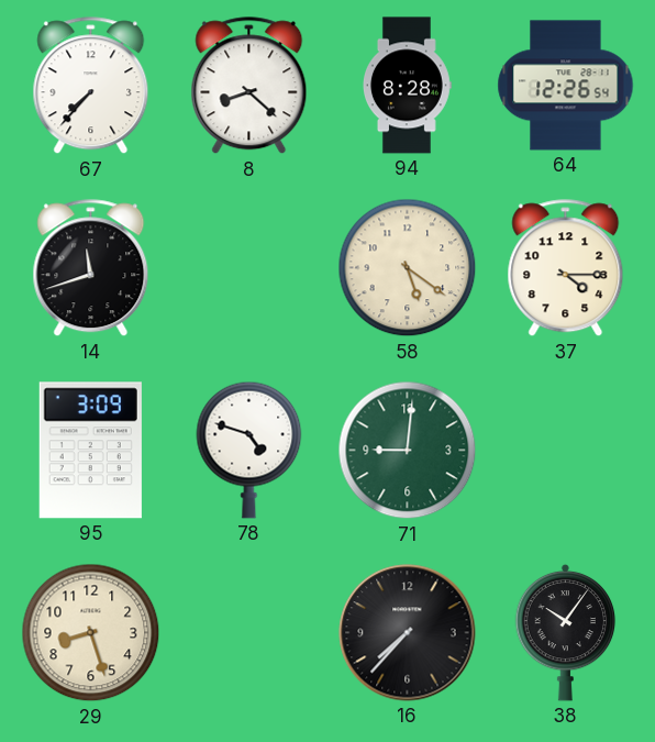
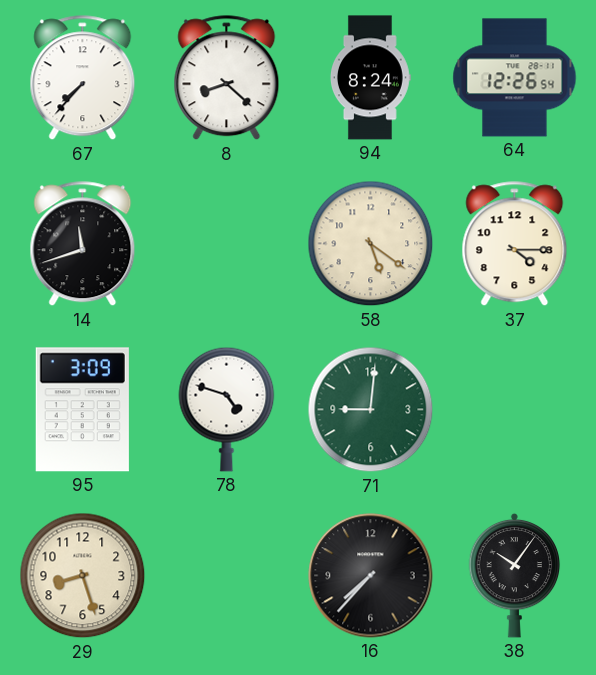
94: 8:28 -> 8:24 (370, 78)
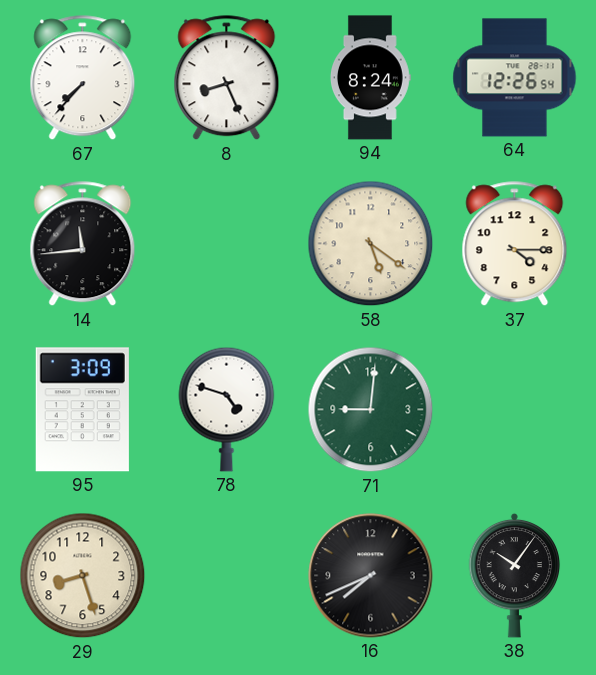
8: 8:22 -> 8:26 (227, 78)
14: 11:42 -> 11:44 (83, 244)
16: 7:37 -> 7:41 (371, 576)
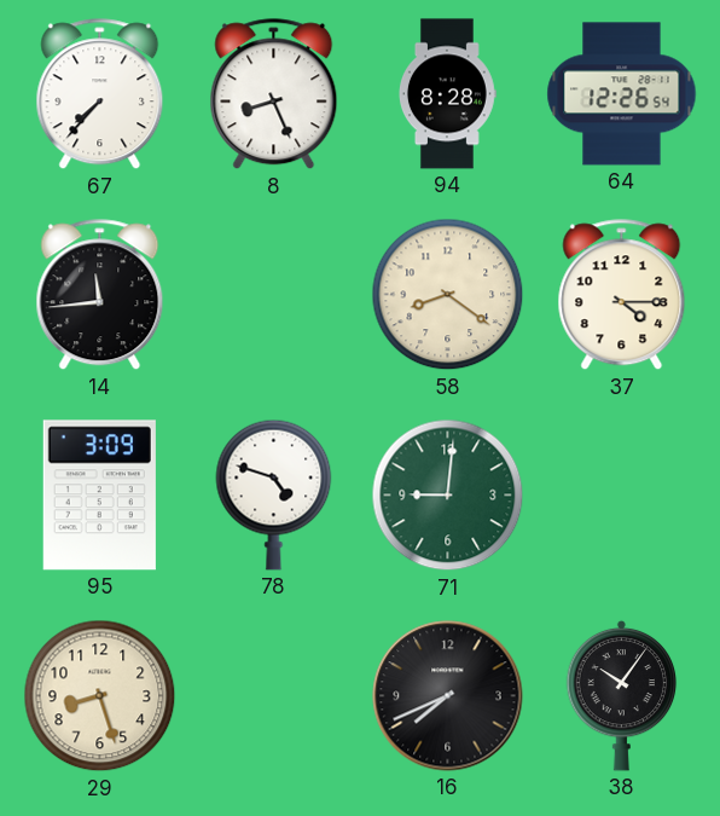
94: 8:24 -> 8:28 (447, 94)
58: 5:21 -> 8:21 (448, 295)
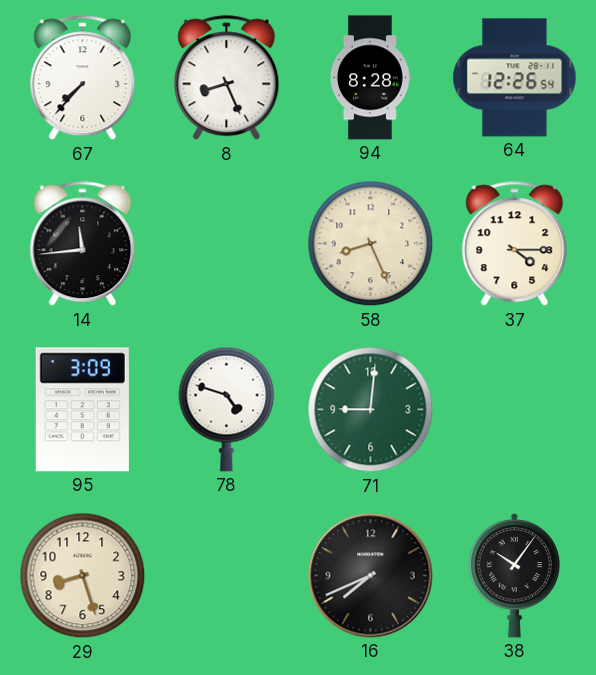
58: 8:21 -> 8:26 (371, 244)
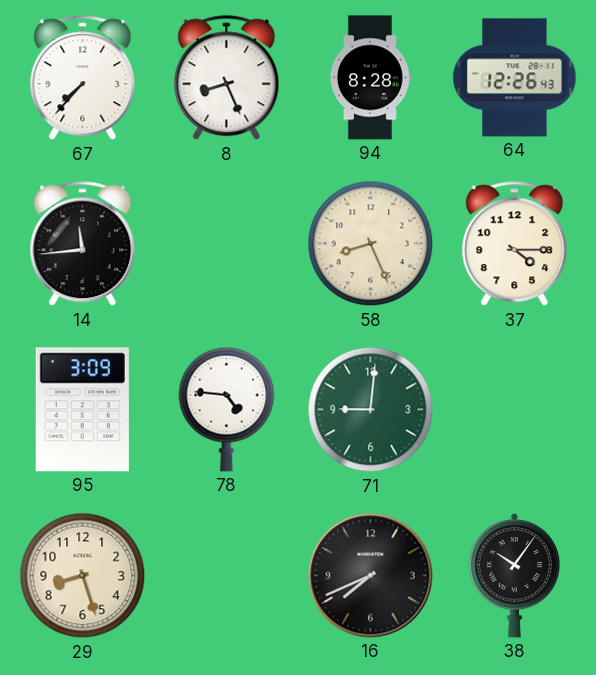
64: 12:26:54 -> 12:26:43 (515, 78)
78: 4:48 -> 4:46 (227, 409)
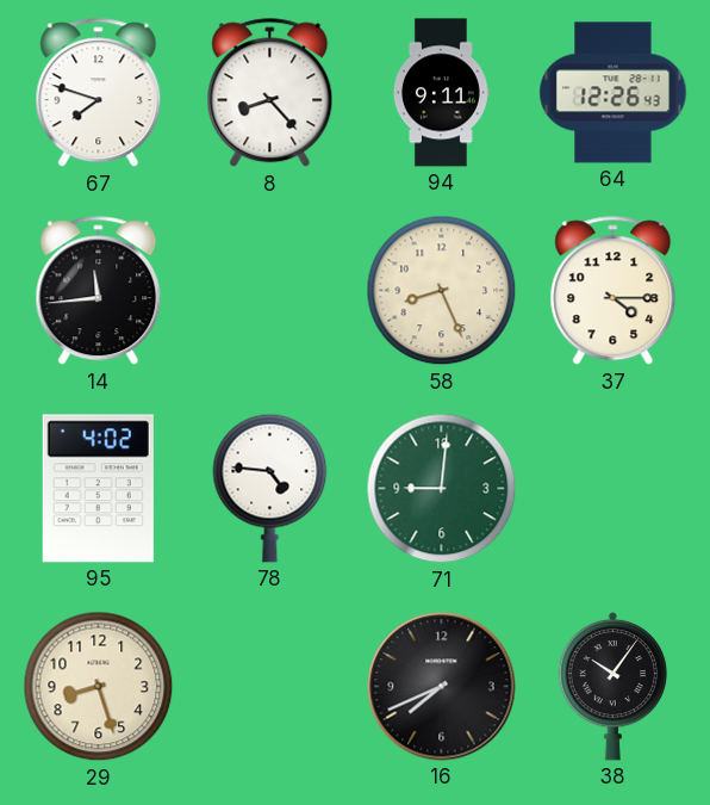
67: 7:37 -> 7:48 (99, 93)
8: 8:26 -> 8:23 (270, 93)
94: 8:28 -> 9:11 (441, 93)
95: 3:09 -> 4:02 (98, 489)
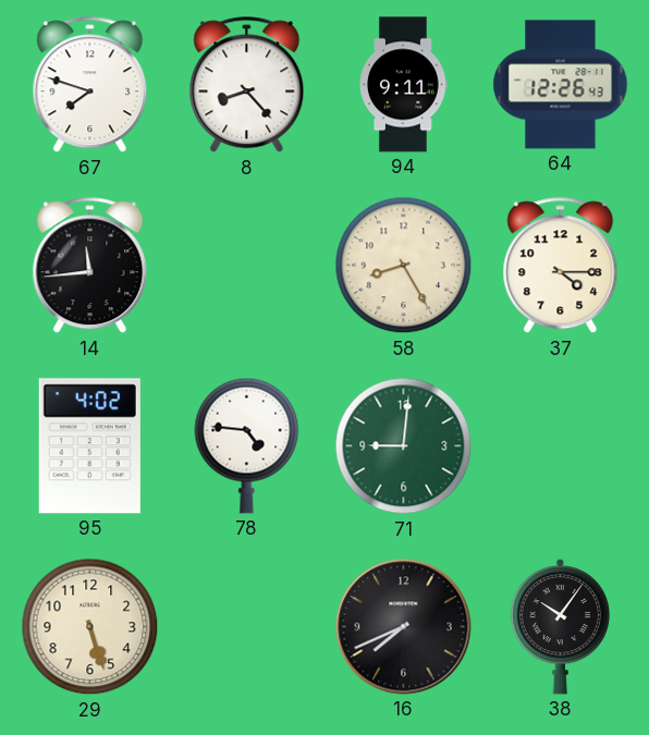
58: 8:26 -> 8:25 (404, 266)
29: 8:27 -> 5:27 (90, 627)
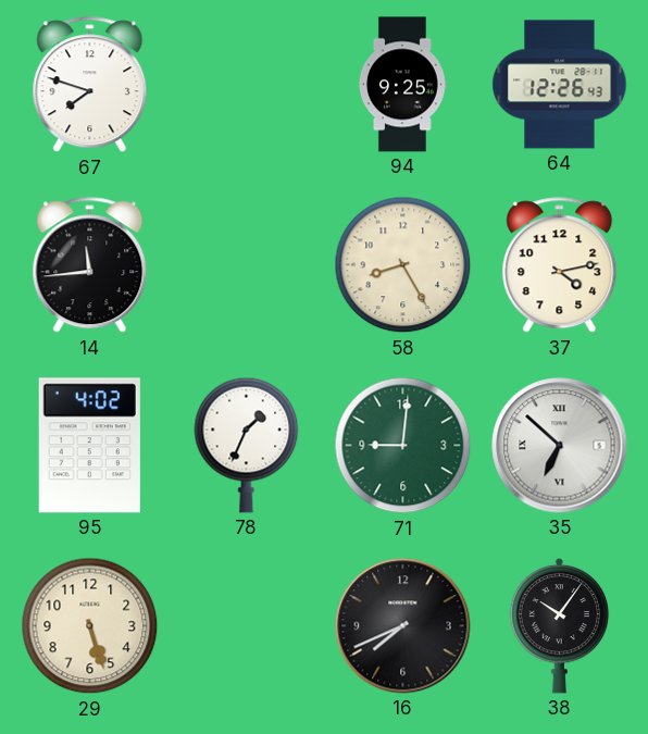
8: 8:23 -> none (247, 85)
94: 9:11 -> 9:25 (402, 85)
37: 4:15 -> 4:13 (560, 265)
78: 4:46 -> 1:34 (247, 445)
35: none -> 6:52 (560, 446)
